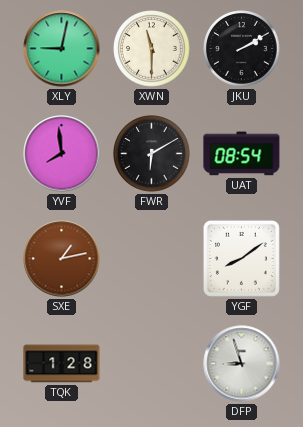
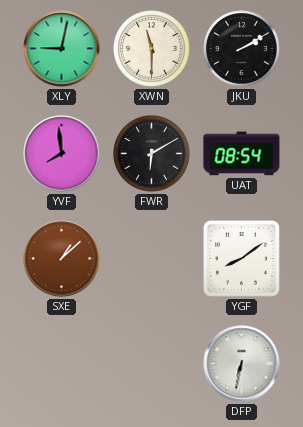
SXE: 1:13 -> 1:08 (62, 259)
TQK: 1:28 -> none (62, 364)
DFP: 8:57 -> 6:32 (242, 364)
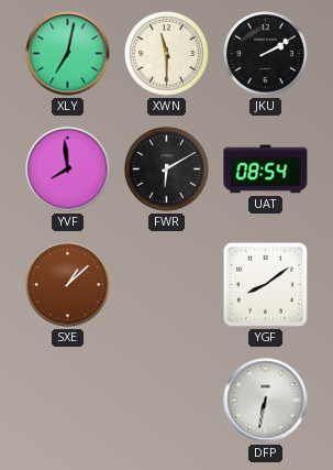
XLY: 9:02 -> 7:02 (68, 54)
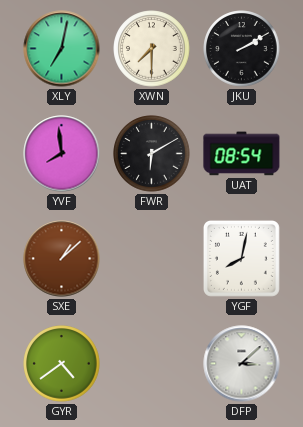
XWN: 11:30 -> 7:30 (152, 49)
YGF: 8:09 -> 8:02 (241, 258)
GYR: none -> 4:39 (62, 364)
DFP: 6:32 -> 3:08 (242, 364)
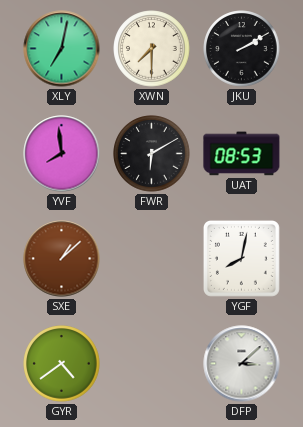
UAT: 08:54 -> 08:53 (242, 154)
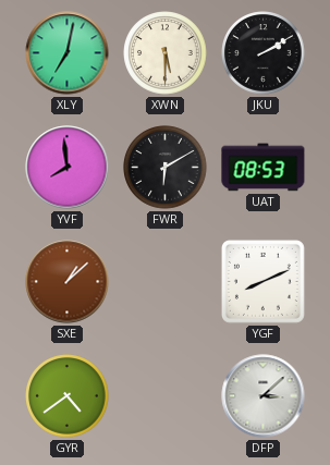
XWN: 7:30 -> 5:30 (166, 53)
YGF: 8:02 -> 8:11 (262, 281)
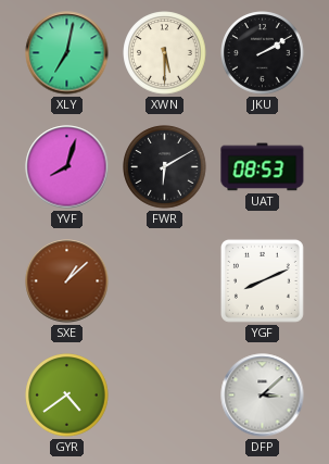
YVF: 7:59 -> 8:03 (67, 167)
